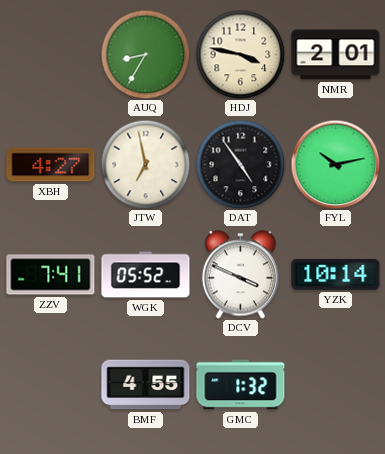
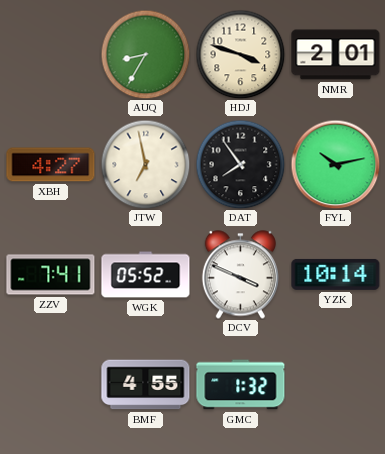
HDJ: 3:47 -> 3:48 (240, 54)
DAT: 4:54 -> 7:54 (240, 164)
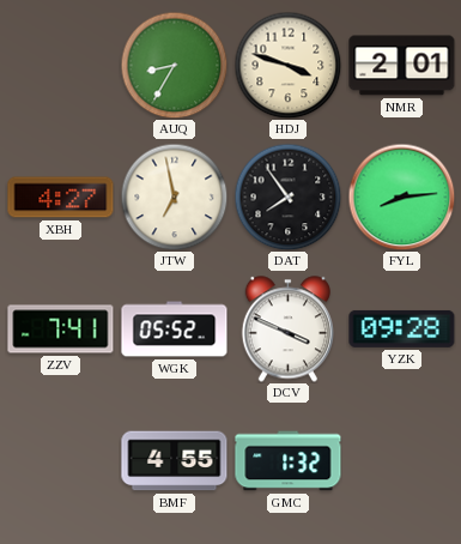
FYL: 10:13 -> 8:14 (401, 197)
YZK: 10:14 -> 09:28 (402, 328)
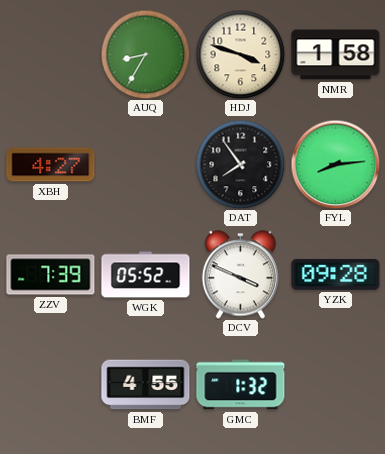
NMR: 2:01 -> 1:58 (336, 55)
JTW: 6:58 -> none (174, 197)
ZZV: 7:41 -> 7:39 (51, 275)
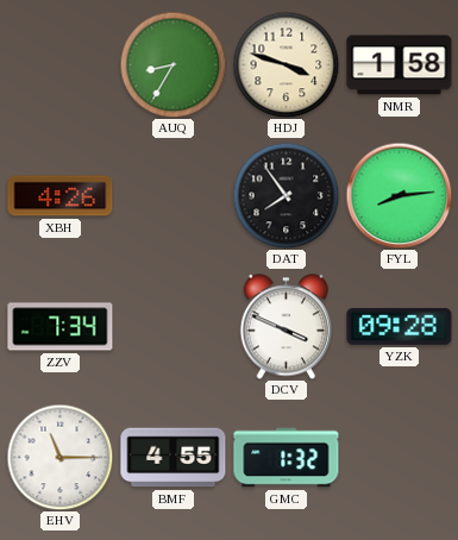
XBH: 4:27 -> 4:26 (61, 196)
ZZV: 7:39 -> 7:34 (61, 327)
WGK: 05:52 -> none (146, 275)
EHV: none -> 11:15 (59, 457)
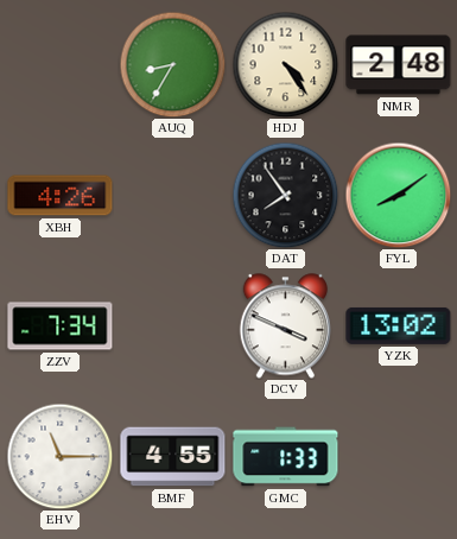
HDJ: 3:48 -> 4:24 (285, 64)
NMR: 1:58 -> 2:48 (399, 65)
FYL: 8:14 -> 8:09 (398, 195)
YZK: 09:28 -> 13:02 (399, 325)
GMC: 1:32 -> 1:33 (286, 457)
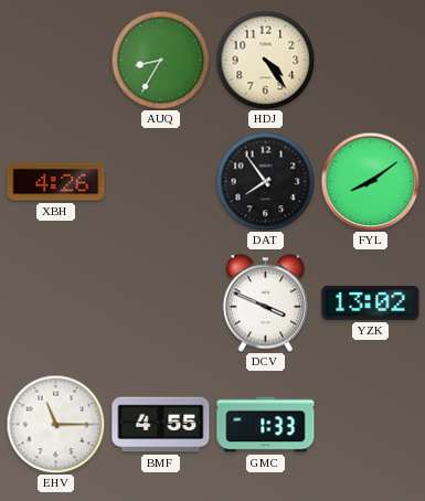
NMR: 2:48 -> none (399, 65)
ZZV: 7:34 -> none (61, 326)
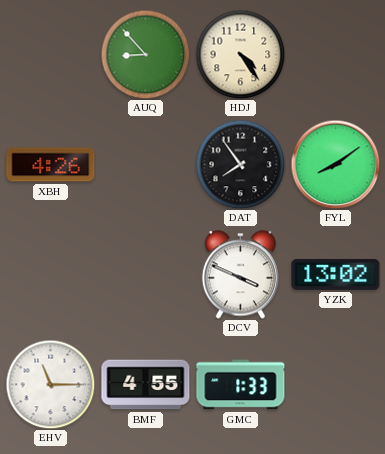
AUQ: 8:35 -> 8:53 (145, 54)
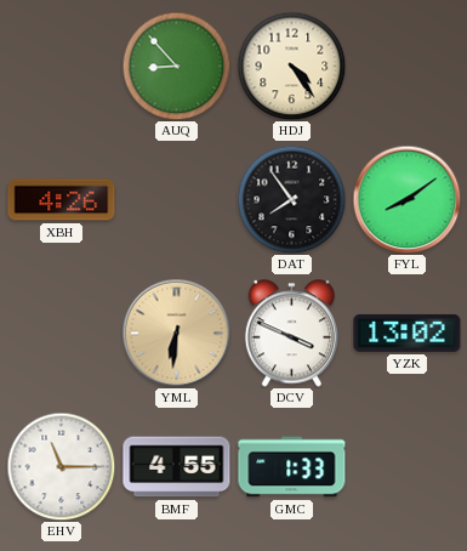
YML: none -> 6:31 (176, 333)
